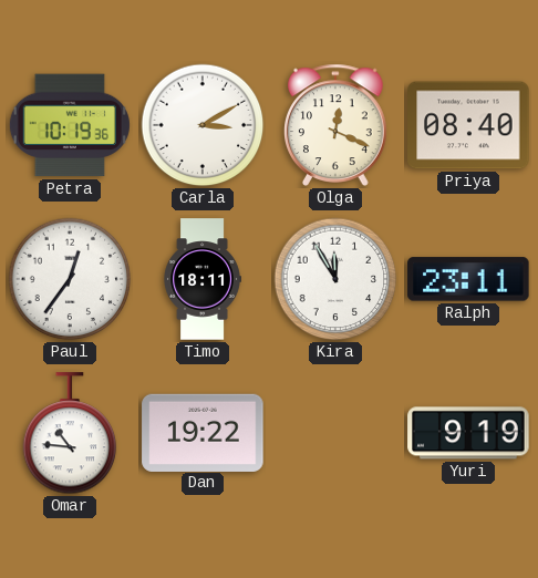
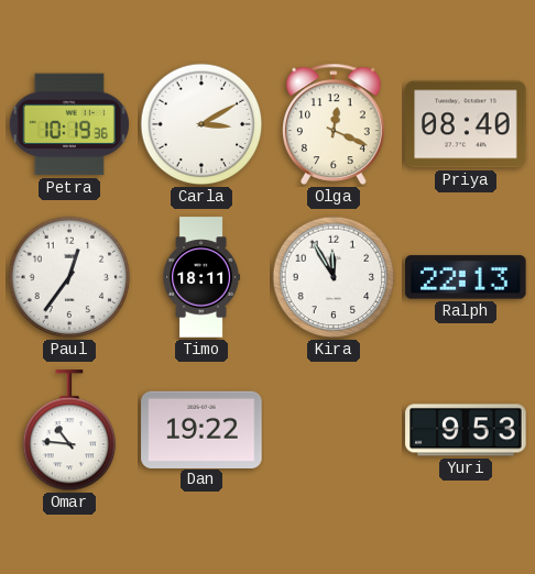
Ralph: 23:11 -> 22:13 (466, 277)
Yuri: 9:19 -> 9:53 (466, 430)
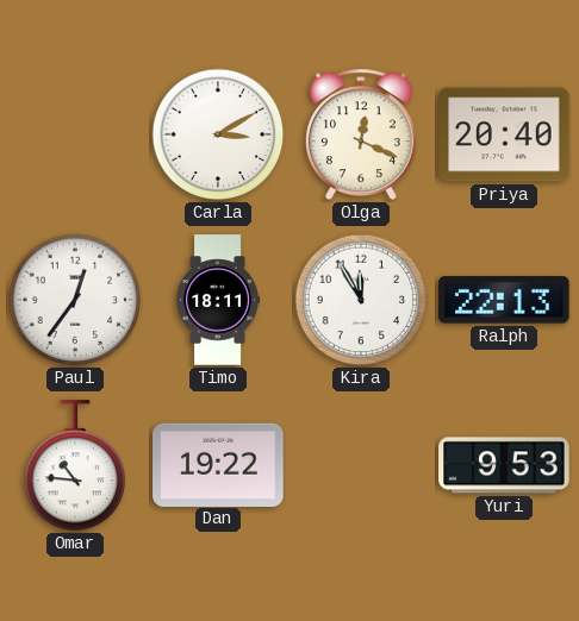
Petra: 10:19 -> none (69, 124)
Priya: 08:40 -> 20:40 (504, 134)
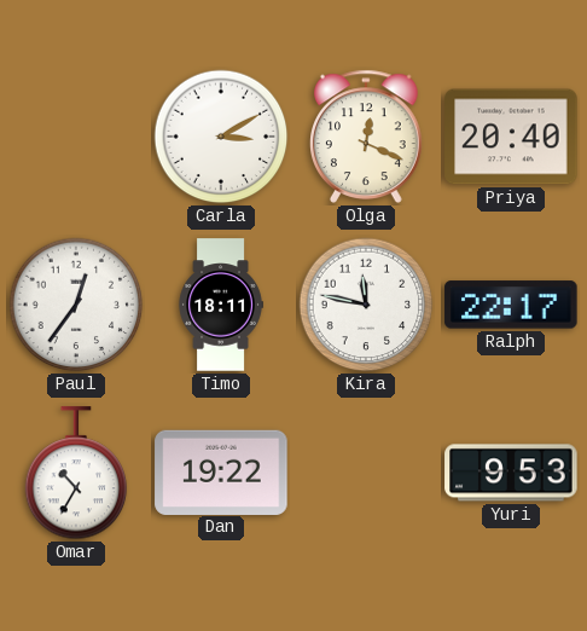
Kira: 11:55 -> 11:47 (366, 305)
Ralph: 22:13 -> 22:17 (511, 305)
Omar: 10:46 -> 10:35 (76, 474)
